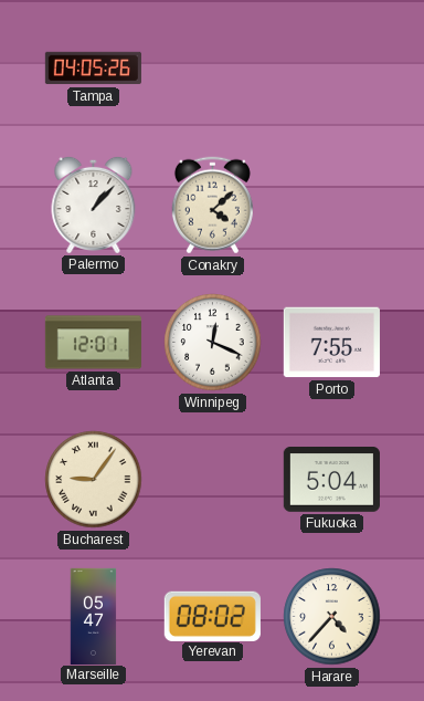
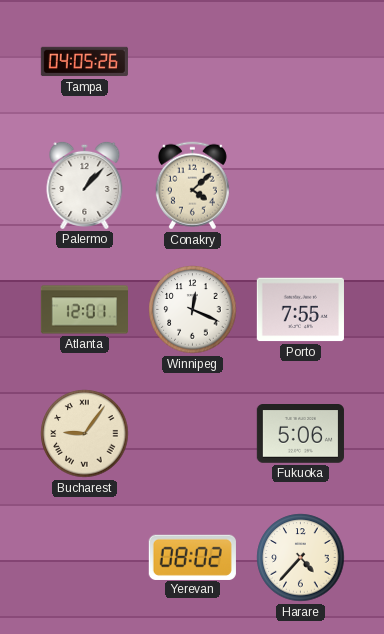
Fukuoka: 5:04 -> 5:06 (300, 434)
Marseille: 05:47 -> none (94, 616)
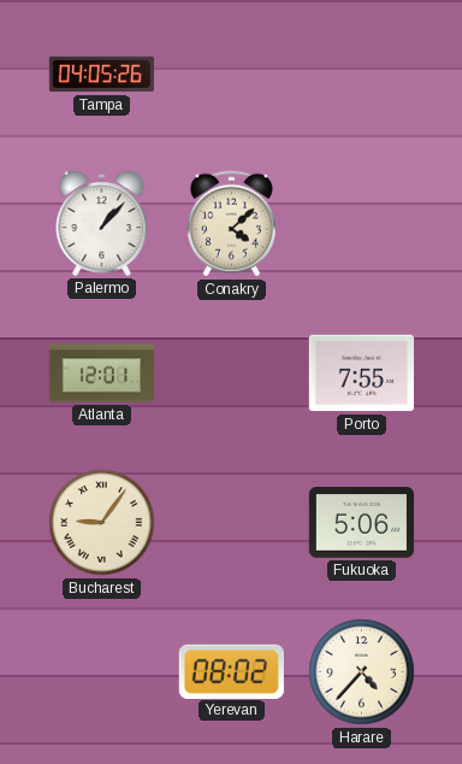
Winnipeg: 12:19 -> none (193, 310)
